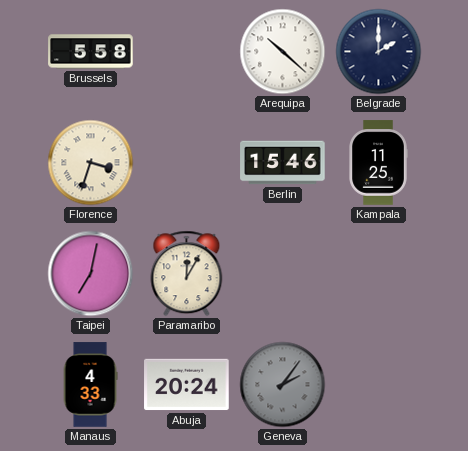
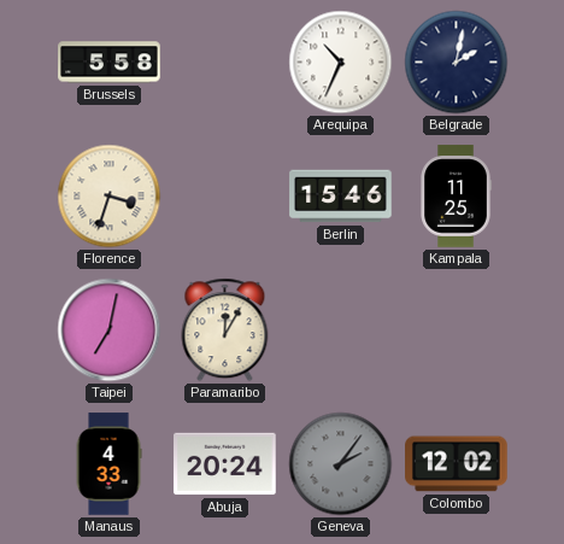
Arequipa: 10:22 -> 10:34 (341, 63)
Belgrade: 2:00 -> 2:02 (457, 63)
Colombo: none -> 12:02 (457, 464)
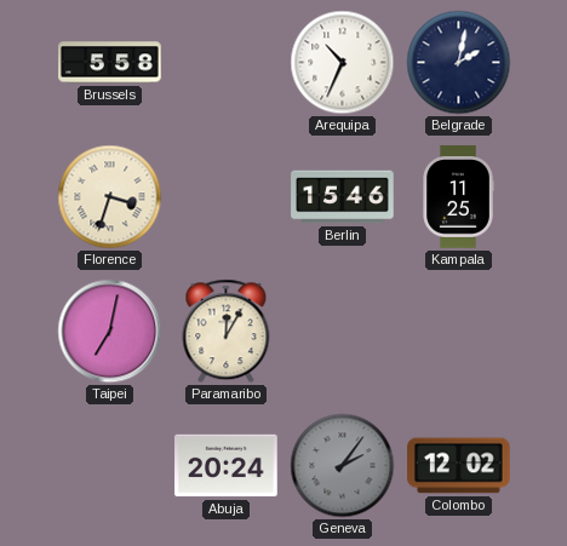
Manaus: 4:33 -> none (108, 464)
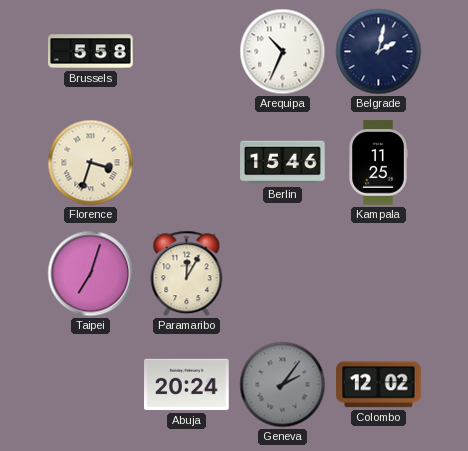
Taipei: 7:02 -> 7:03 (91, 274)
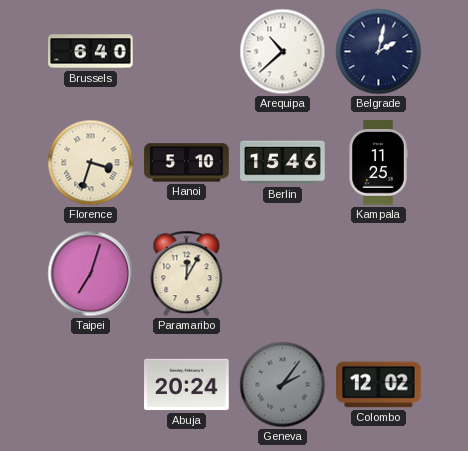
Brussels: 5:58 -> 6:40 (91, 52)
Arequipa: 10:34 -> 10:38 (283, 52)
Hanoi: none -> 5:10 (187, 163)
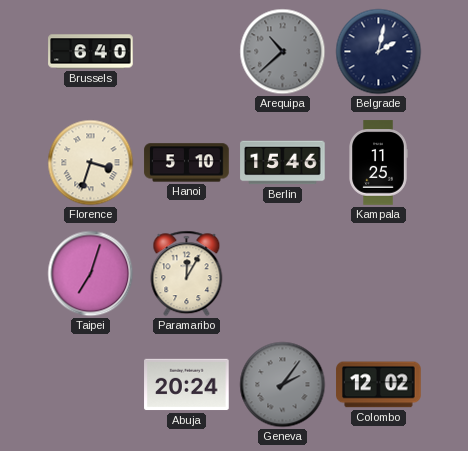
Arequipa dial: white -> grey (283, 52)
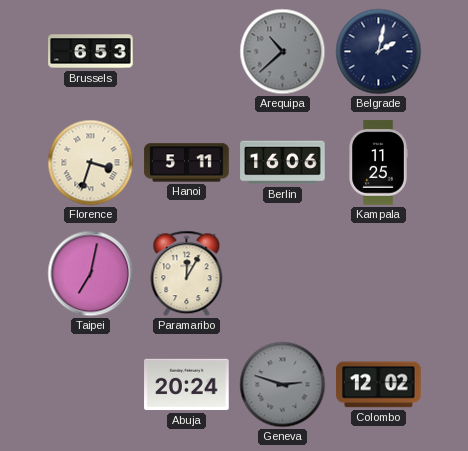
Brussels: 6:40 -> 6:53 (91, 52)
Hanoi: 5:10 -> 5:11 (187, 163)
Berlin: 15:46 -> 16:06 (283, 163)
Taipei: 7:03 -> 7:02 (91, 274)
Geneva: 2:06 -> 2:48 (283, 385)
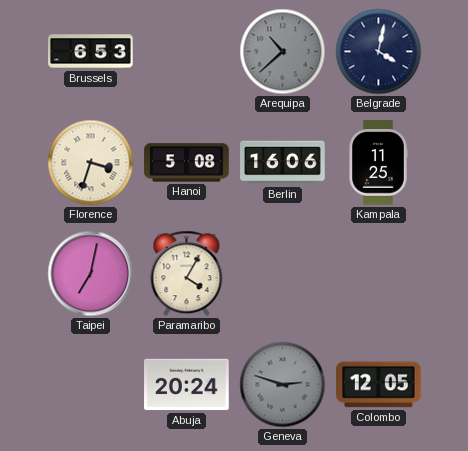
Belgrade: 2:02 -> 4:02 (379, 52)
Hanoi: 5:11 -> 5:08 (187, 163)
Paramaribo: 12:05 -> 4:05 (187, 274)
Colombo: 12:02 -> 12:05 (379, 385)
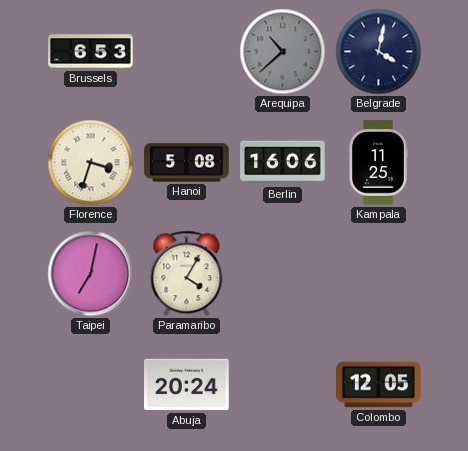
Geneva: 2:48 -> none (283, 385)
